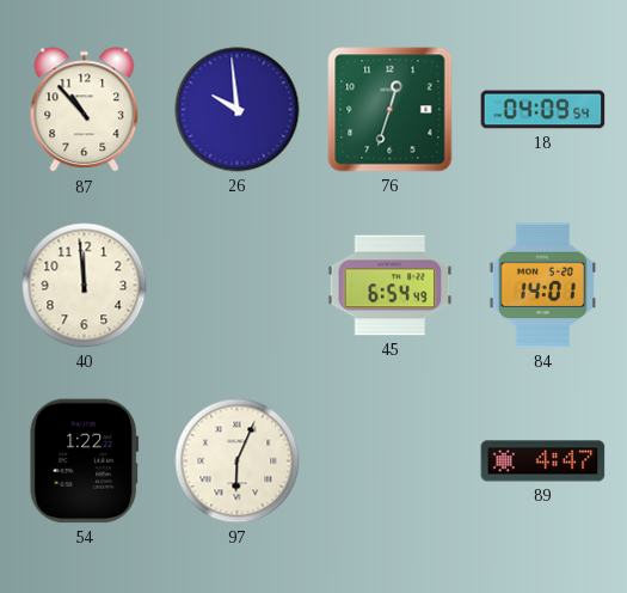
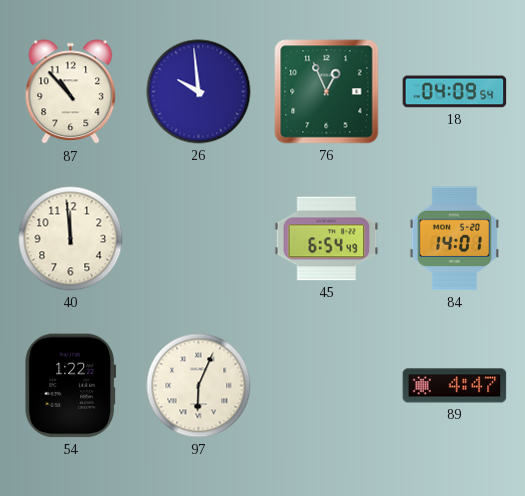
76: 12:33 -> 12:56 (327, 92)
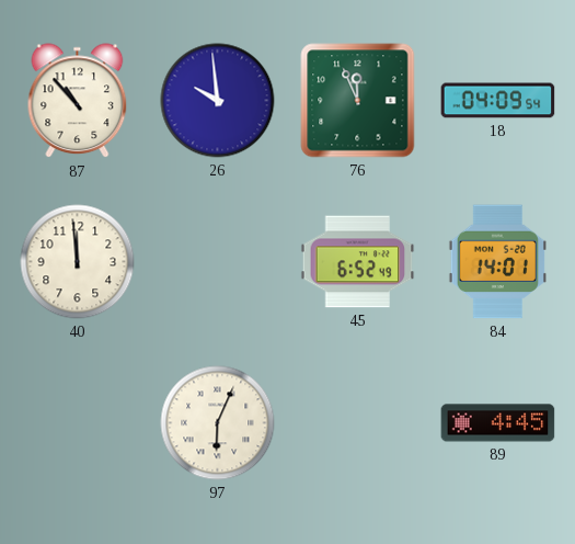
76: 12:56 -> 11:56 (358, 101)
45: 6:54 -> 6:52 (358, 262)
54: 1:22 -> none (71, 386)
89: 4:47 -> 4:45 (498, 423)
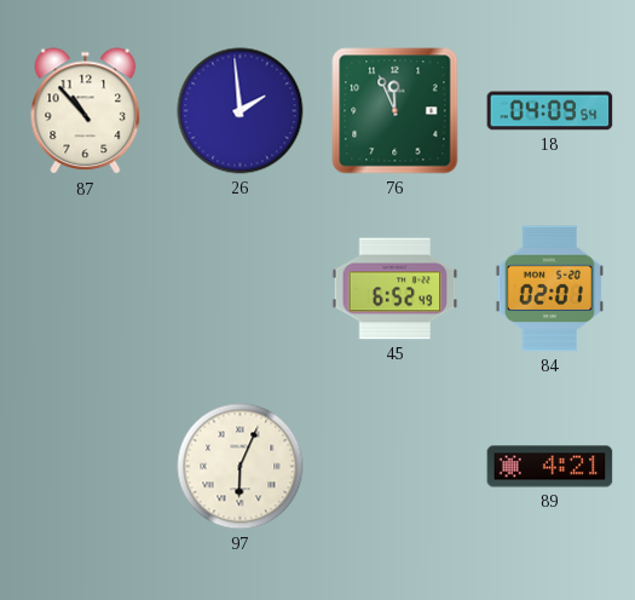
26: 9:59 -> 1:59 (241, 111)
40: 11:59 -> none (78, 262)
84: 14:01 -> 02:01 (549, 289)
89: 4:45 -> 4:21 (550, 467)
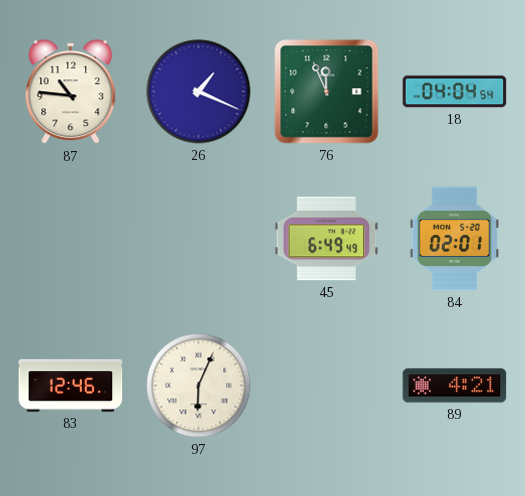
87: 10:53 -> 10:46 (71, 92)
26: 1:59 -> 1:19 (199, 92)
18: 04:09 -> 04:04 (455, 92)
45: 6:52 -> 6:49 (327, 239)
83: none -> 12:46 (71, 386)
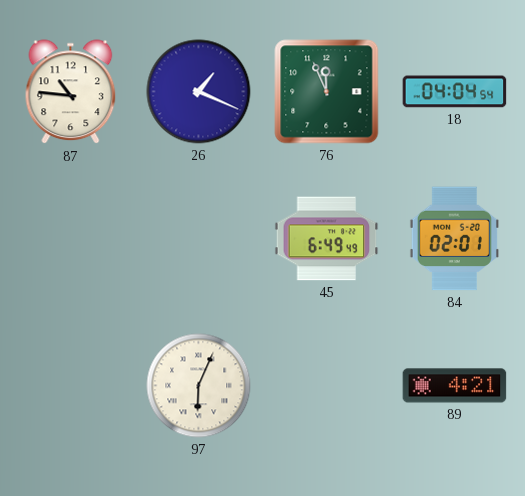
83: 12:46 -> none (71, 386)
